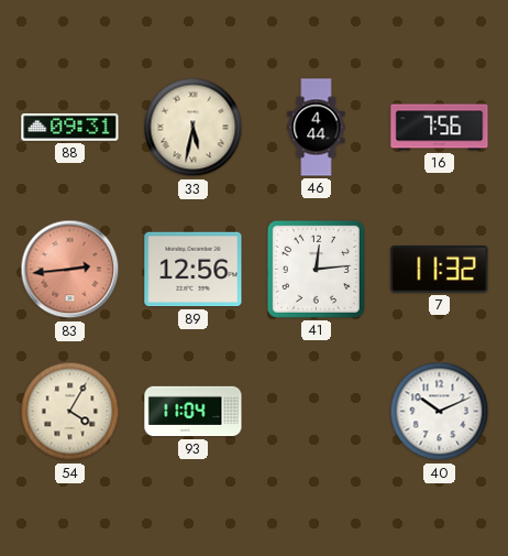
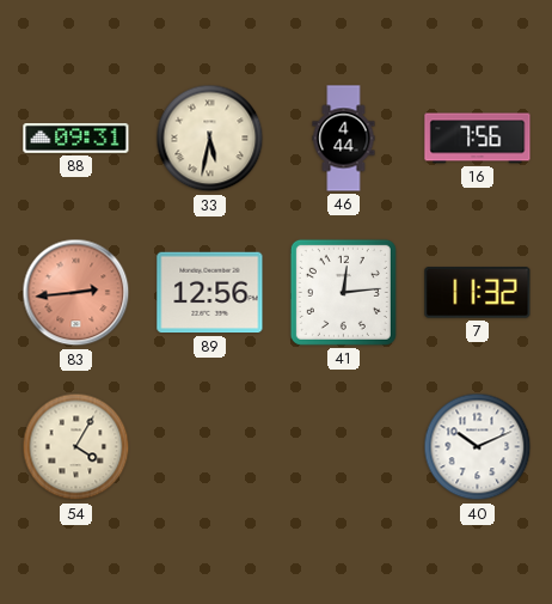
93: 11:04 -> none (194, 412)
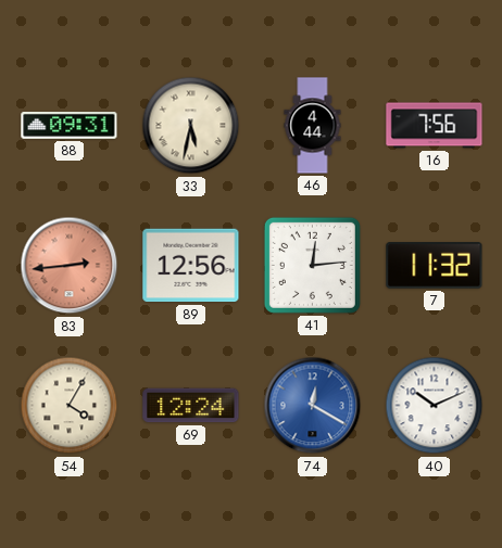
69: none -> 12:24 (191, 406)
74: none -> 12:20 (313, 406)
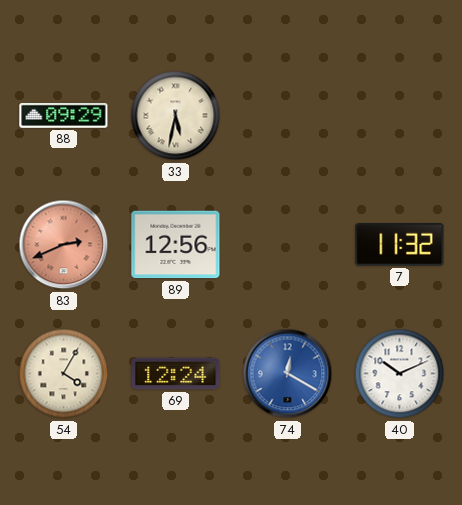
88: 09:31 -> 09:29 (64, 115)
46: 4:44 -> none (313, 126)
16: 7:56 -> none (435, 126)
83: 2:44 -> 2:41 (64, 245)
41: 12:14 -> none (312, 265)
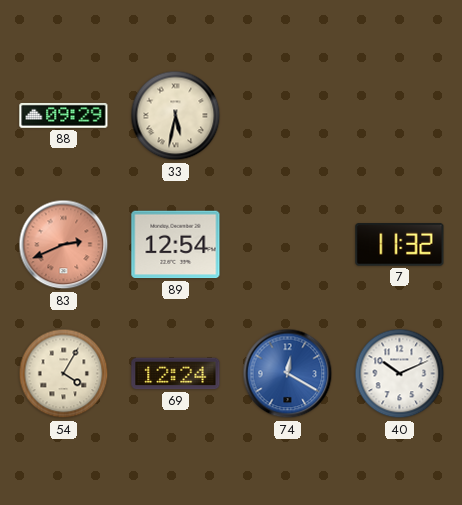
89: 12:56 -> 12:54 (176, 245)
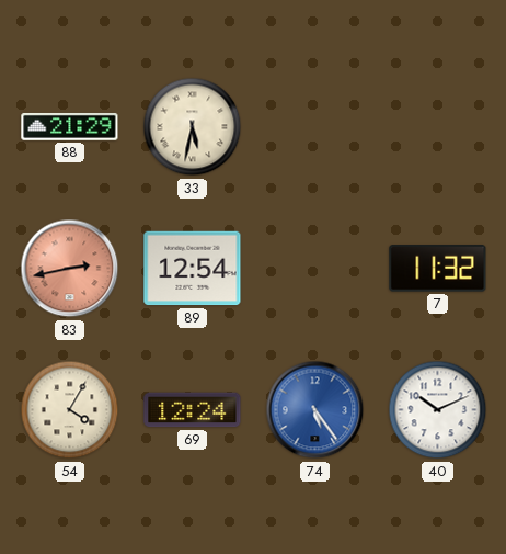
88: 09:29 -> 21:29 (70, 126)
83: 2:41 -> 2:43 (70, 269)
74: 12:20 -> 5:24 (315, 410)
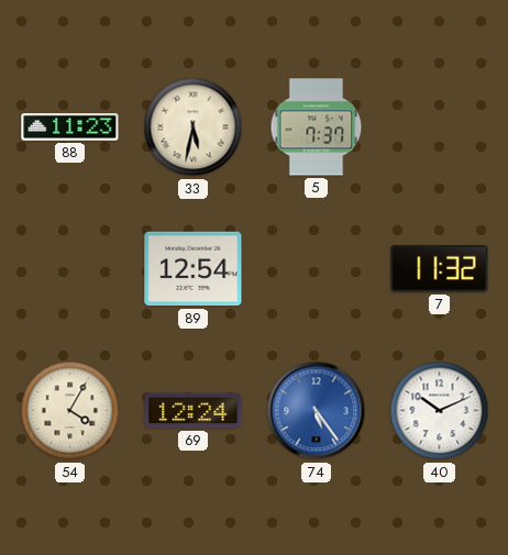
88: 21:29 -> 11:23 (70, 126)
5: none -> 7:37 (317, 127)
83: 2:43 -> none (70, 269)
